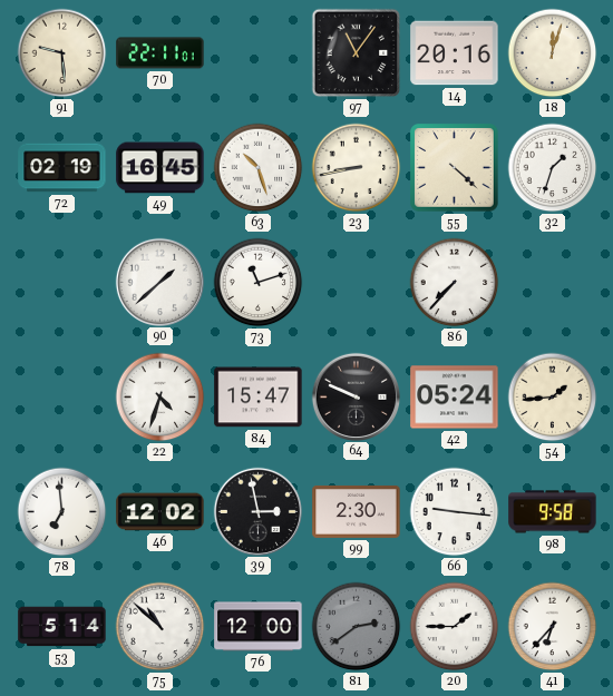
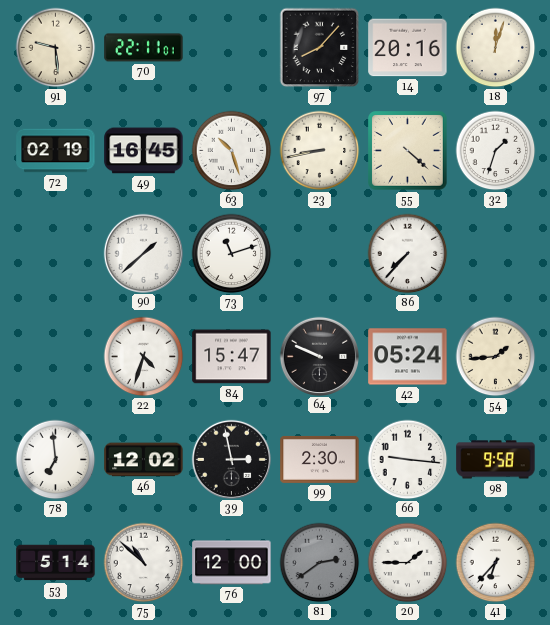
97: 11:06 -> 8:07 (320, 48)
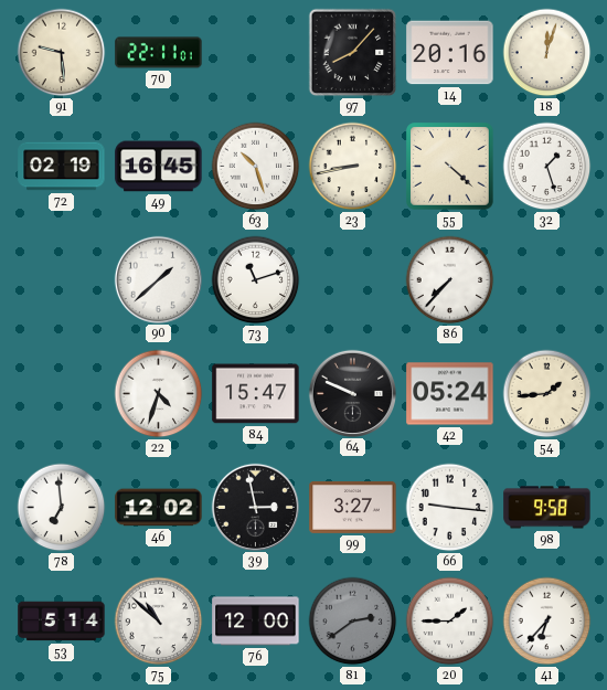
32: 1:33 -> 1:27 (547, 167)
99: 2:30 -> 3:27 (353, 507)
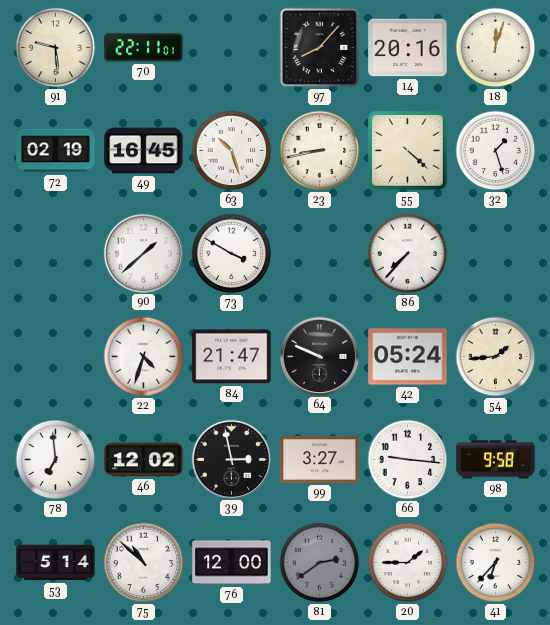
73: 11:12 -> 3:50 (232, 254)
84: 15:47 -> 21:47 (232, 357)
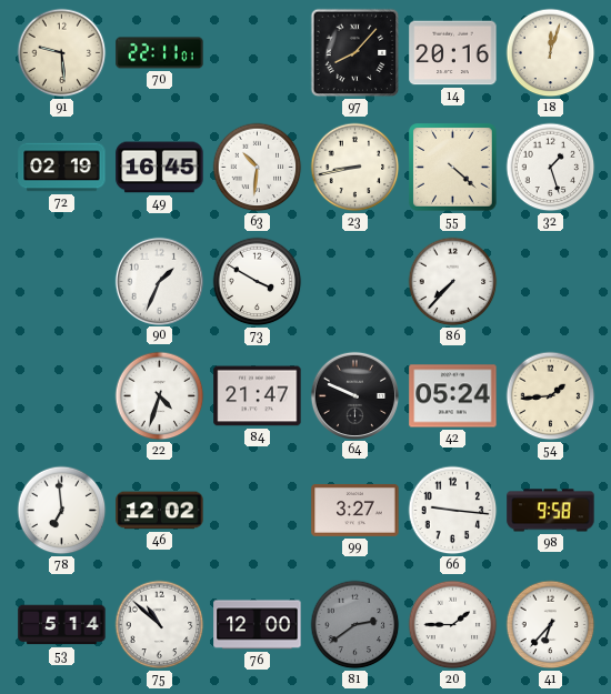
63: 10:27 -> 10:31 (258, 168)
90: 1:38 -> 1:34 (159, 281)
39: 2:58 -> none (231, 459)
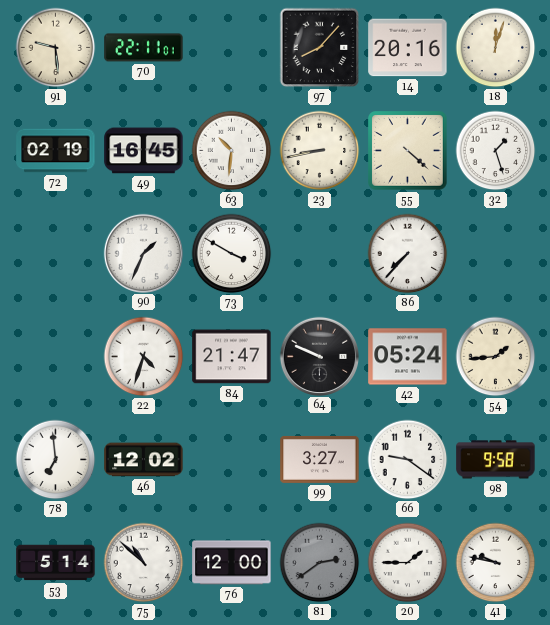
66: 9:16 -> 9:21 (408, 460)
41: 6:37 -> 9:47 (496, 563)
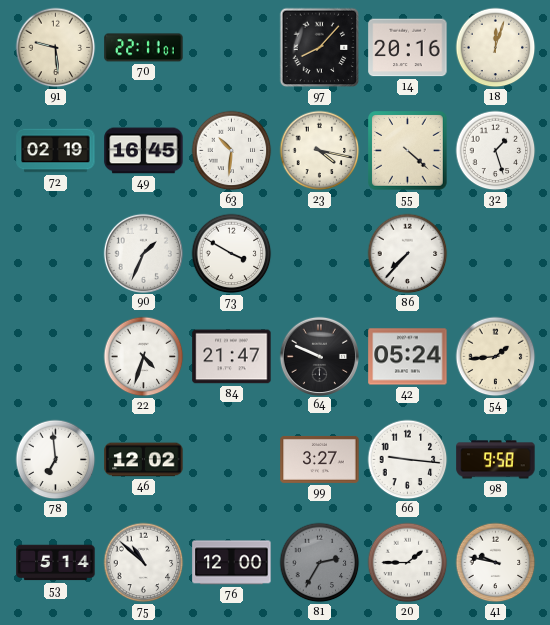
23: 8:43 -> 4:17 (320, 151)
66: 9:21 -> 9:16 (408, 460)
81: 2:39 -> 2:35 (320, 563)
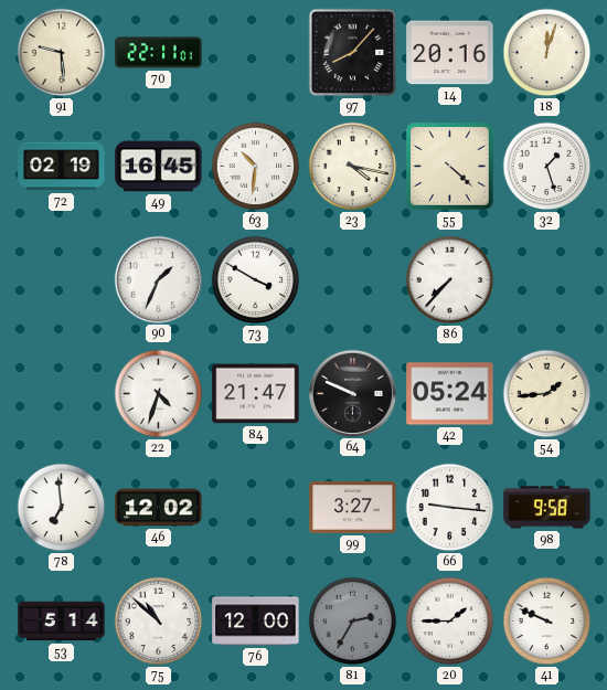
41: 9:47 -> 9:49 (547, 622)
